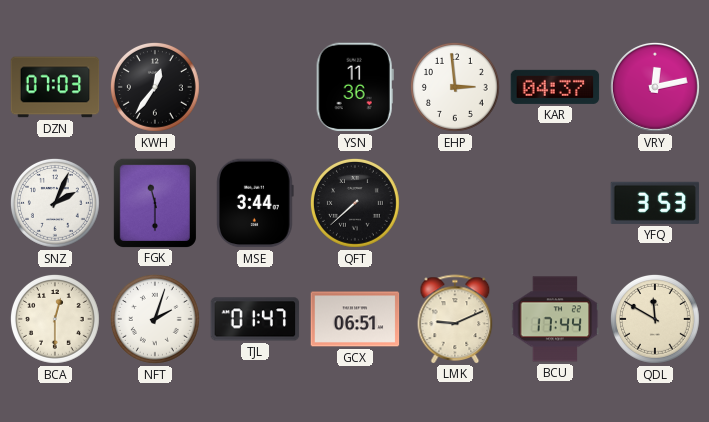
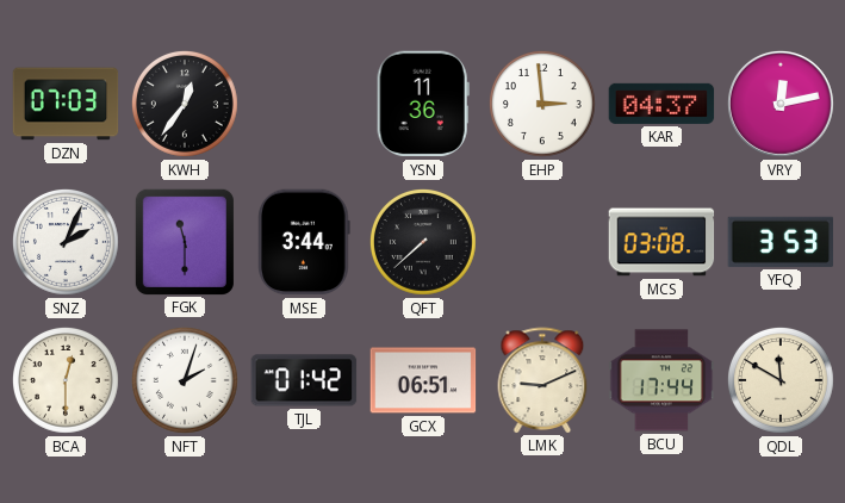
MCS: none -> 03:08 (661, 242)
TJL: 01:47 -> 01:42 (304, 380)
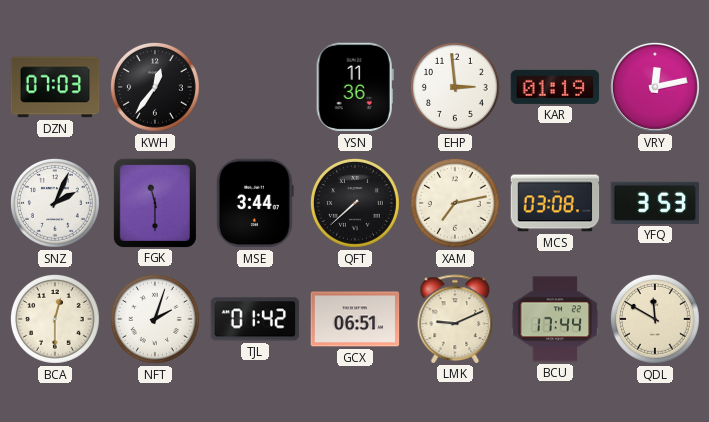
KAR: 04:37 -> 01:19 (555, 87)
XAM: none -> 7:13 (455, 203)
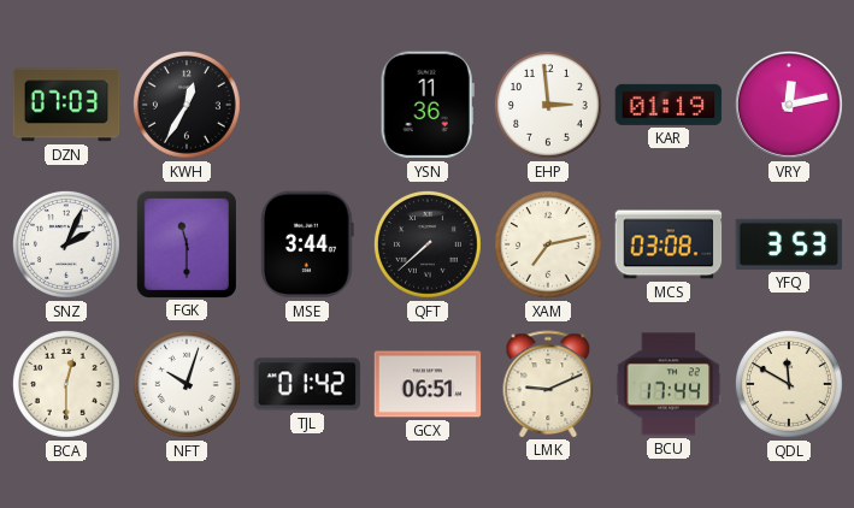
KWH: 12:36 -> 12:35 (187, 105)
NFT: 2:03 -> 10:03 (187, 384)
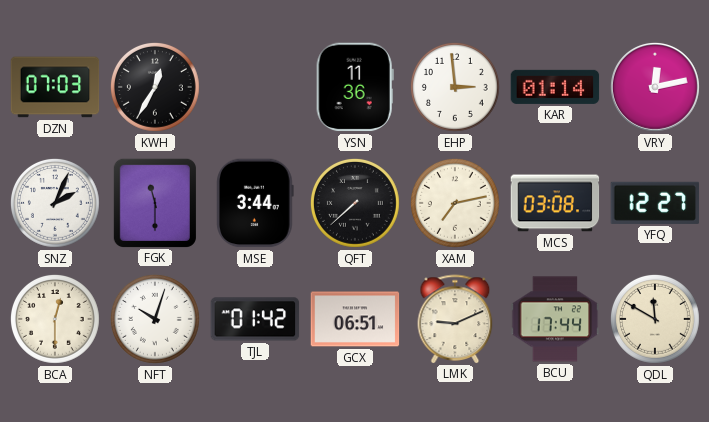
KAR: 01:19 -> 01:14 (555, 87)
YFQ: 3:53 -> 12:27 (655, 203)
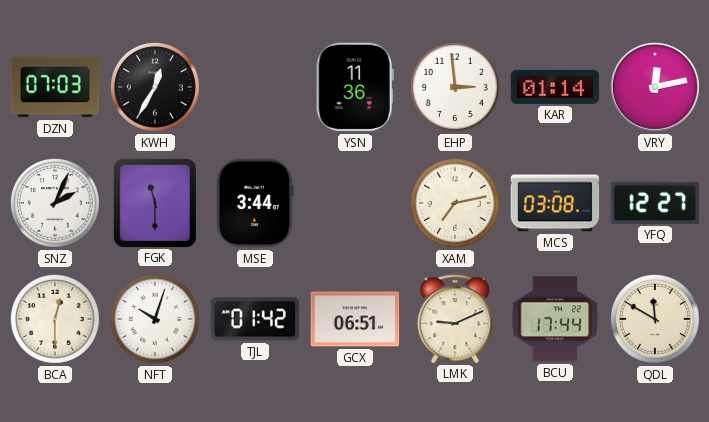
QFT: 7:38 -> none (355, 203)
